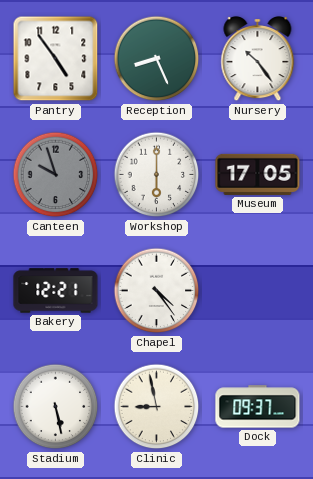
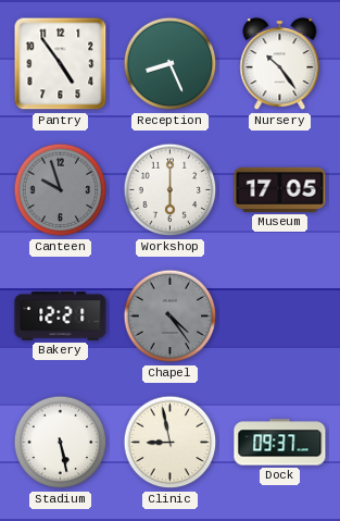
Chapel dial: white -> grey (171, 317)
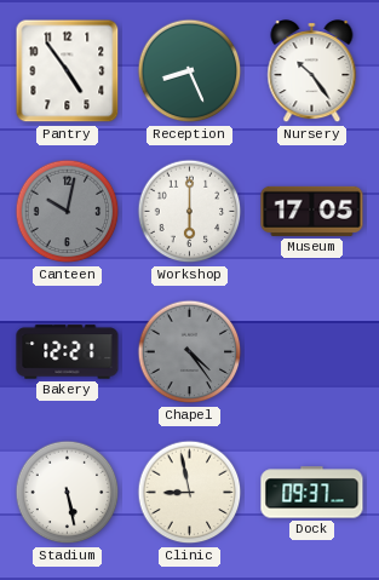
Canteen: 9:57 -> 10:02 (68, 212)
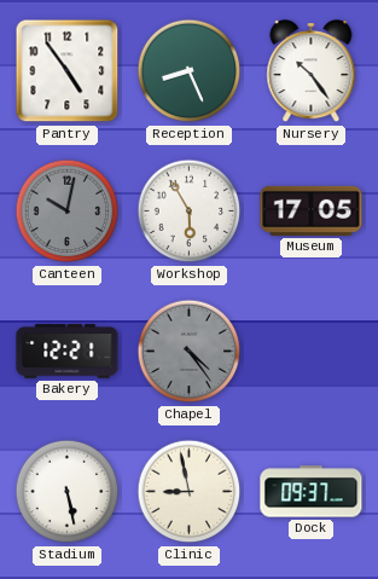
Workshop: 6:00 -> 5:55 (190, 212)
